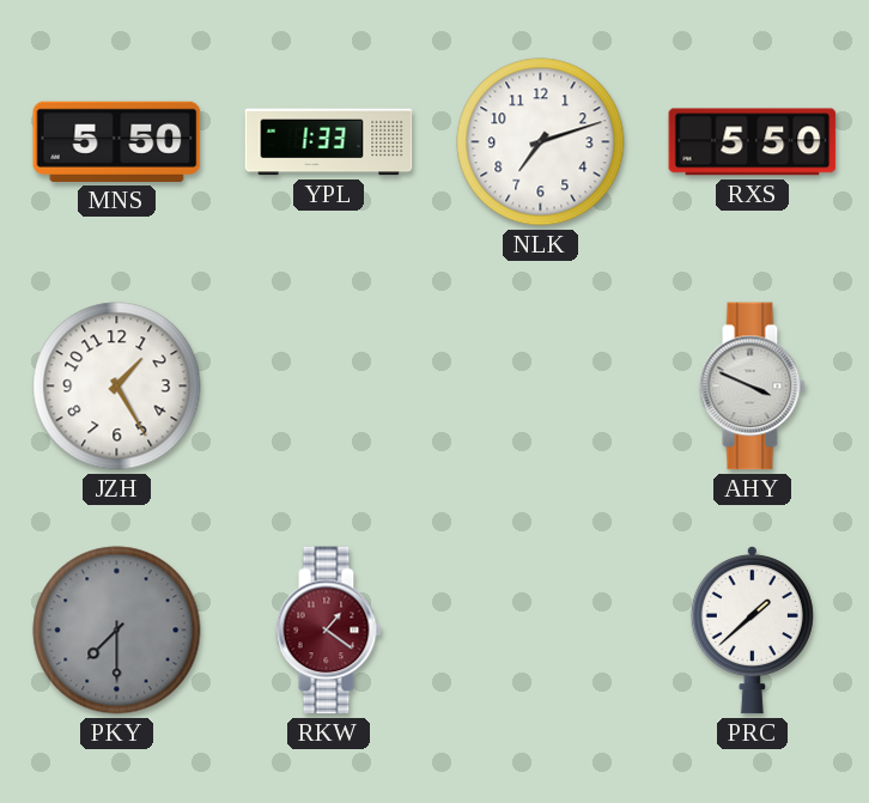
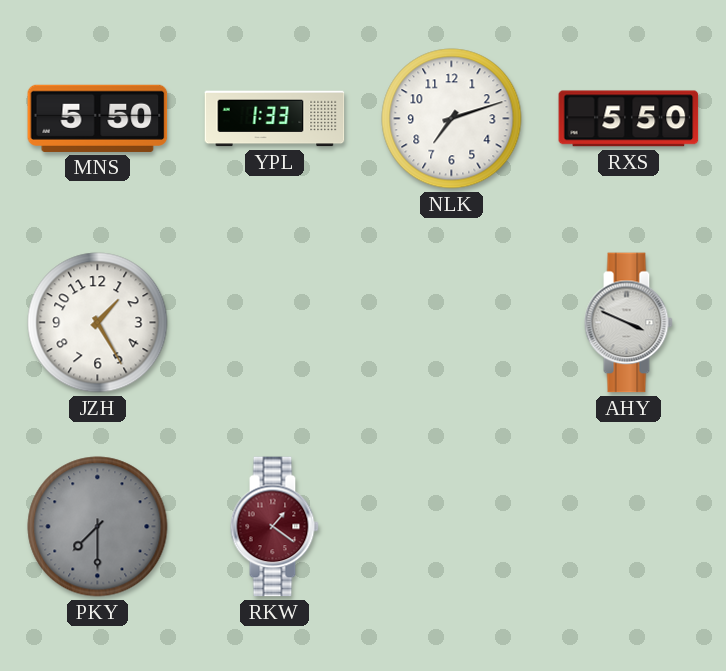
PRC: 1:38 -> none (752, 629)
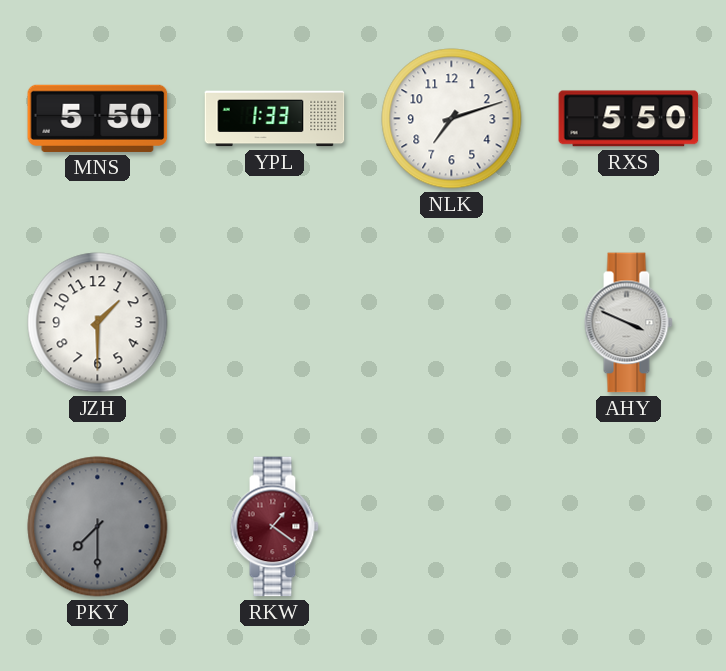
JZH: 1:25 -> 1:30 (98, 323)
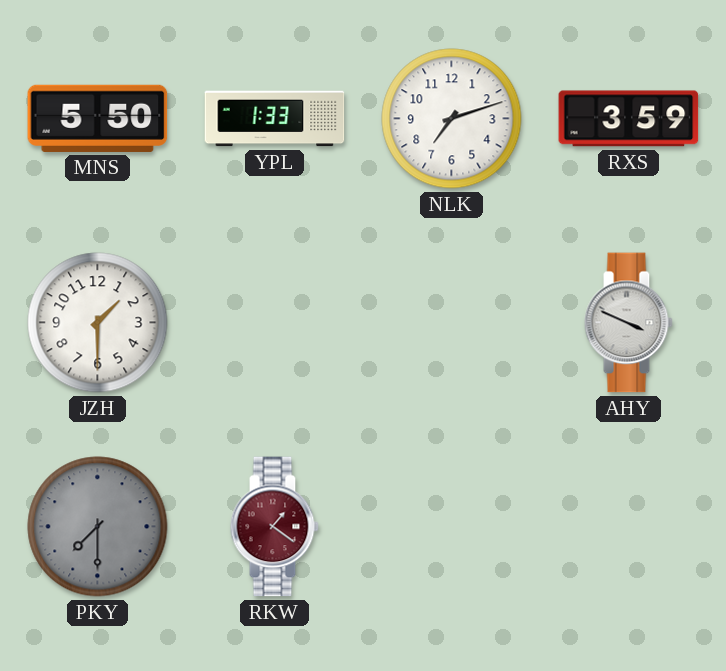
RXS: 5:50 -> 3:59 (629, 119)
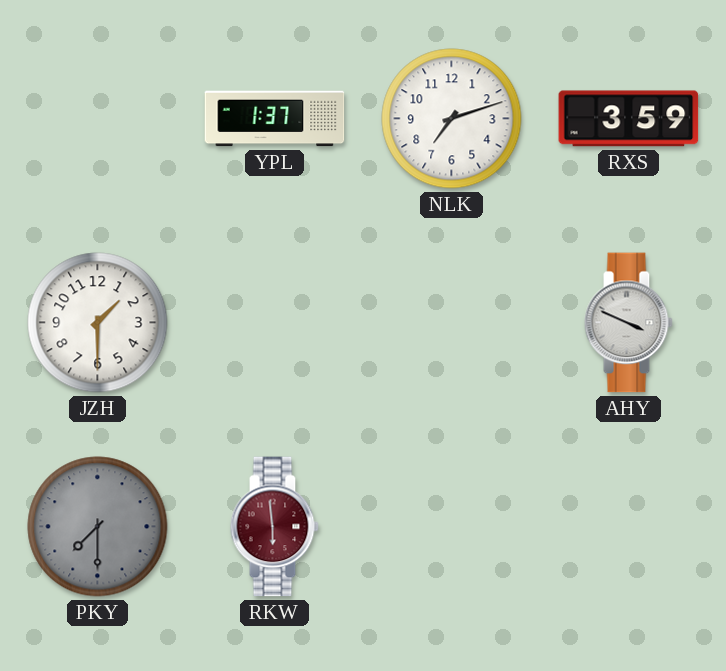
MNS: 5:50 -> none (98, 118)
YPL: 1:33 -> 1:37 (275, 119)
RKW: 1:21 -> 5:59 (274, 527)
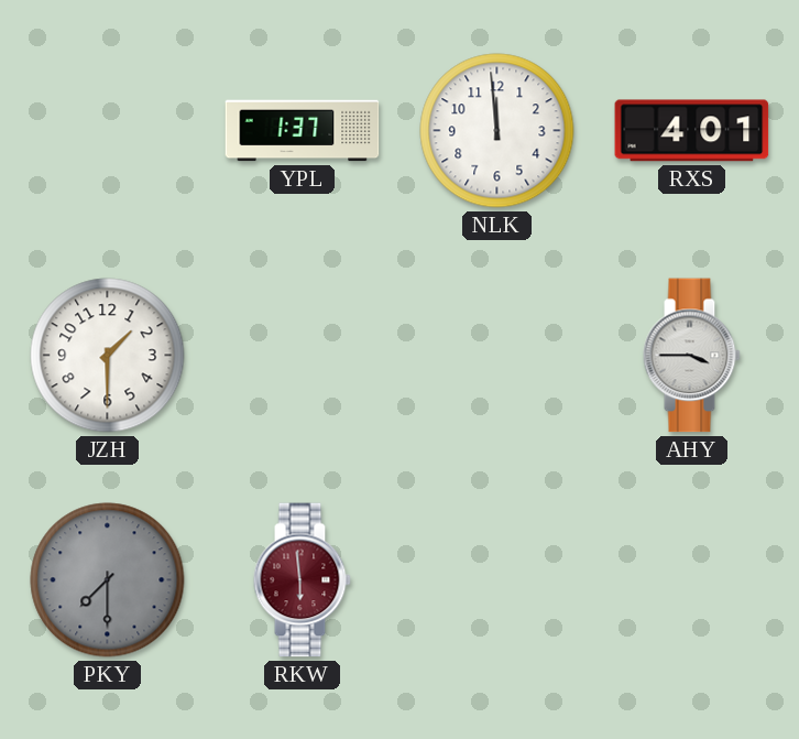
NLK: 7:12 -> 11:59 (497, 131)
RXS: 3:59 -> 4:01 (692, 131)
AHY: 3:49 -> 3:45 (691, 356)
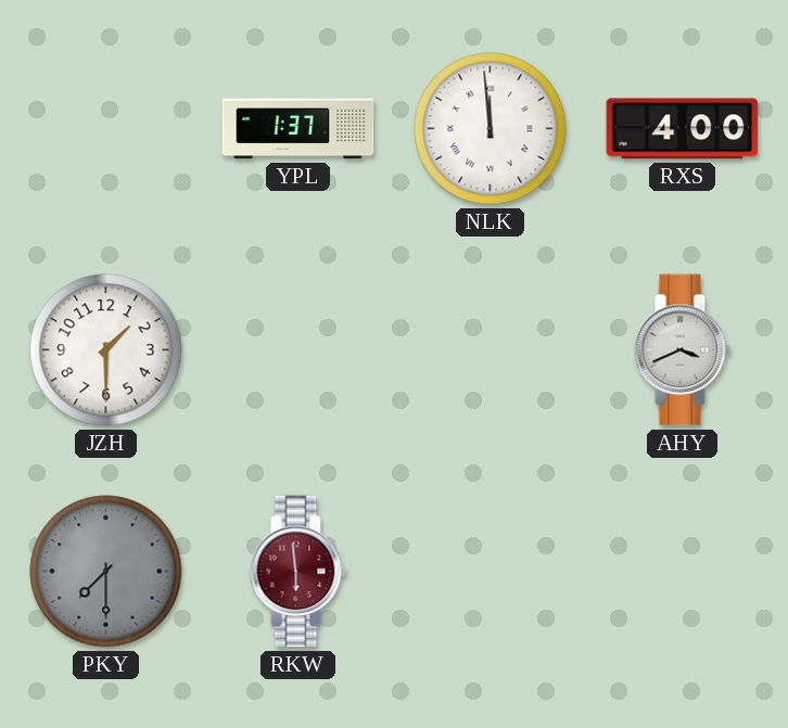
NLK numerals: Arabic -> Roman (491, 129)
RXS: 4:01 -> 4:00 (683, 129)
AHY: 3:45 -> 3:41 (682, 350)
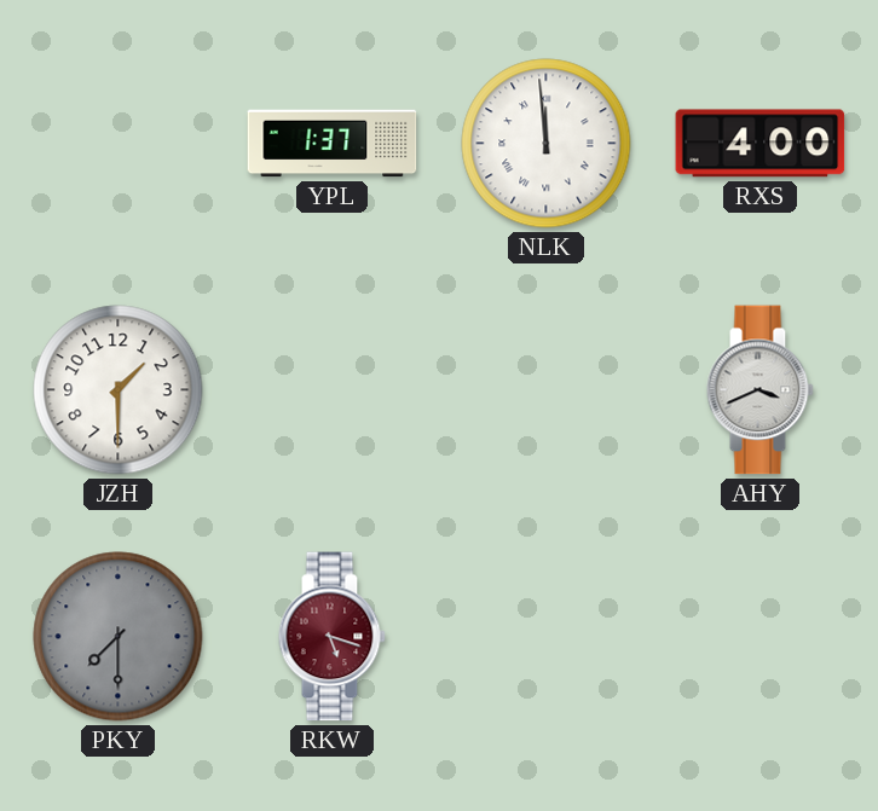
RKW: 5:59 -> 5:18 (331, 637)
